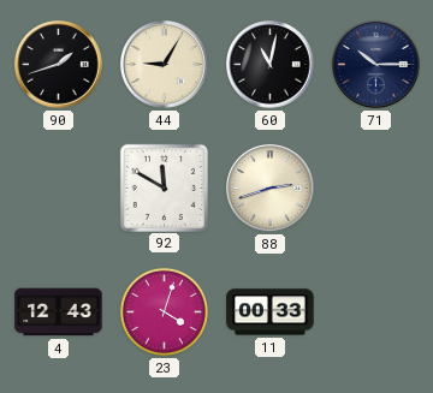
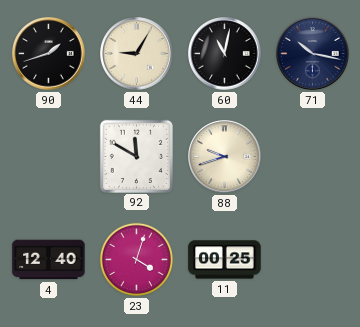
71: 10:15 -> 10:17 (313, 54)
88: 2:42 -> 9:42 (225, 157)
4: 12:43 -> 12:40 (49, 260)
11: 00:33 -> 00:25 (225, 260)
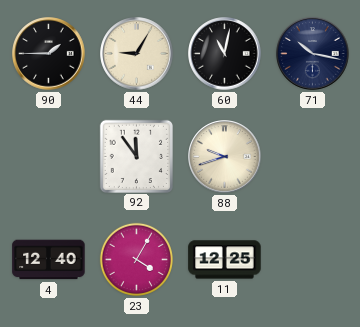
90: 1:42 -> 1:45 (49, 54)
92: 11:50 -> 11:54 (136, 156)
23: 4:03 -> 4:05 (136, 259)
11: 00:25 -> 12:25 (225, 260)
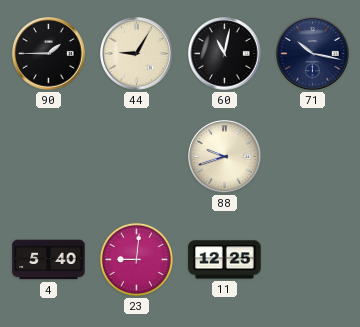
92: 11:54 -> none (136, 156)
4: 12:40 -> 5:40 (49, 260)
23: 4:05 -> 9:01 (136, 259)
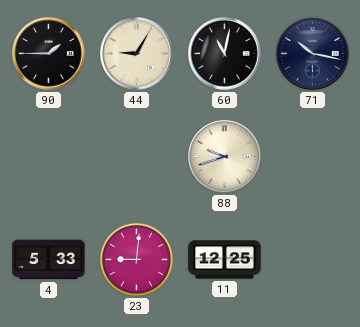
4: 5:40 -> 5:33 (49, 260)
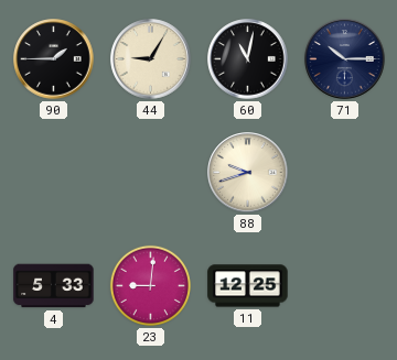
71: 10:17 -> 10:15 (345, 59)
